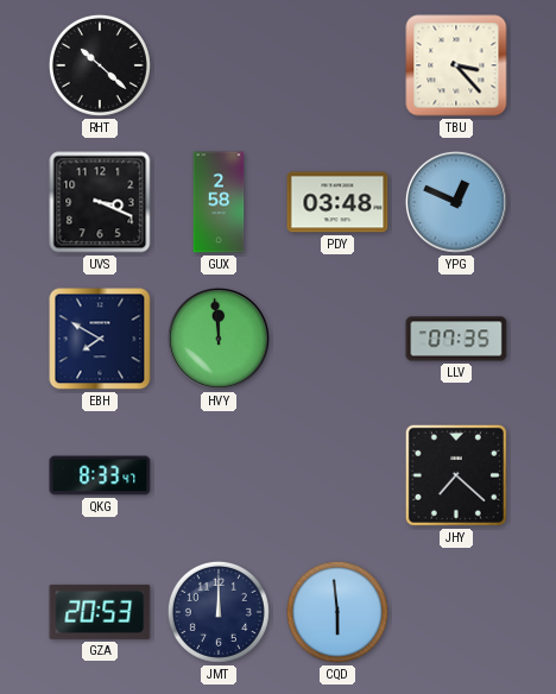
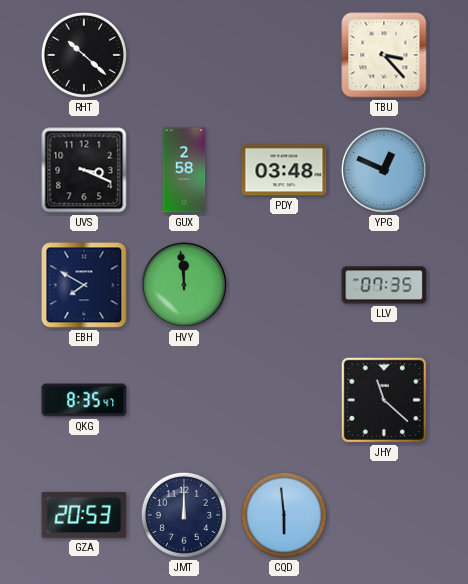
QKG: 8:33 -> 8:35 (84, 400)
JHY: 7:22 -> 11:22 (384, 400)
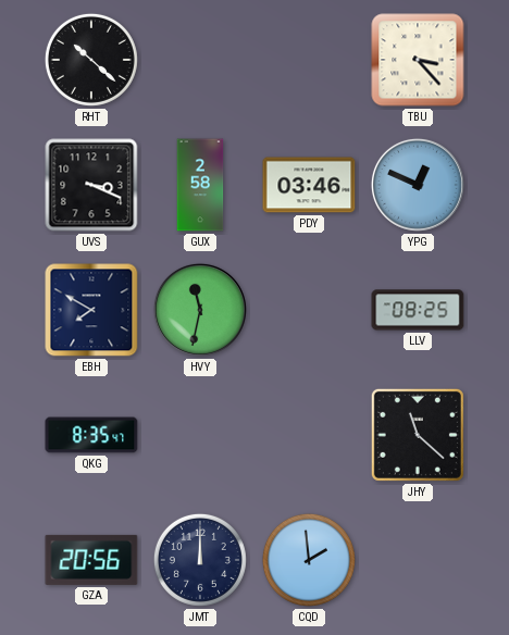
PDY: 03:48 -> 03:46 (309, 185)
HVY: 11:59 -> 11:32 (200, 310)
LLV: 07:35 -> 08:25 (418, 310)
GZA: 20:53 -> 20:56 (91, 560)
CQD: 5:59 -> 1:59 (309, 560)
